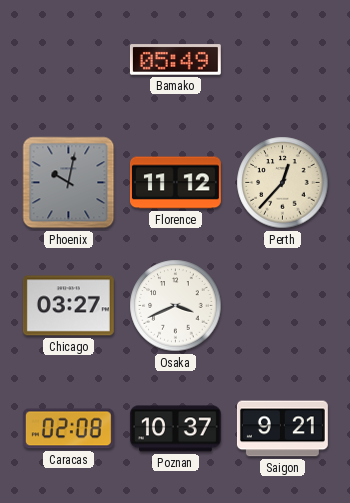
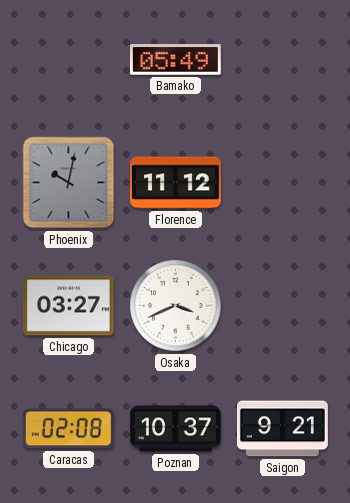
Perth: 12:37 -> none (283, 183)
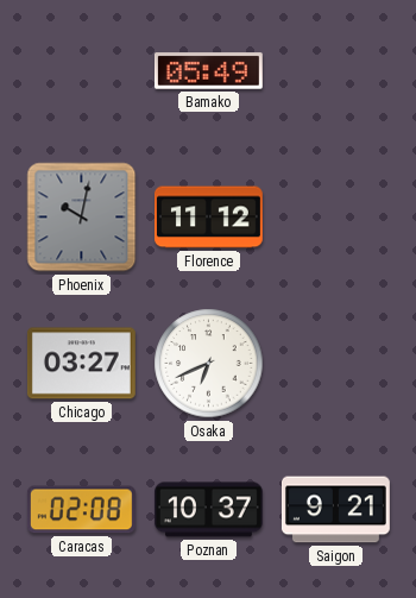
Osaka: 3:41 -> 6:41 (209, 364)
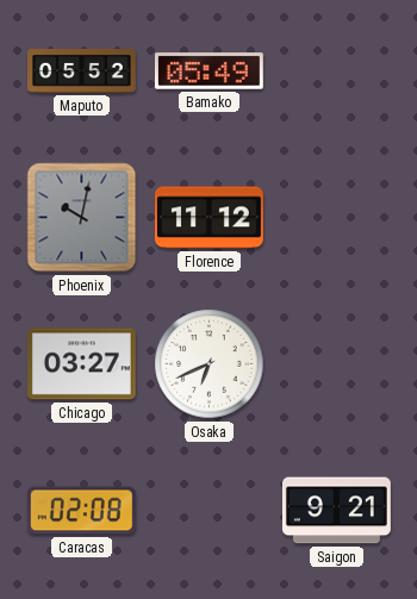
Maputo: none -> 05:52 (82, 71)
Poznan: 10:37 -> none (208, 510)
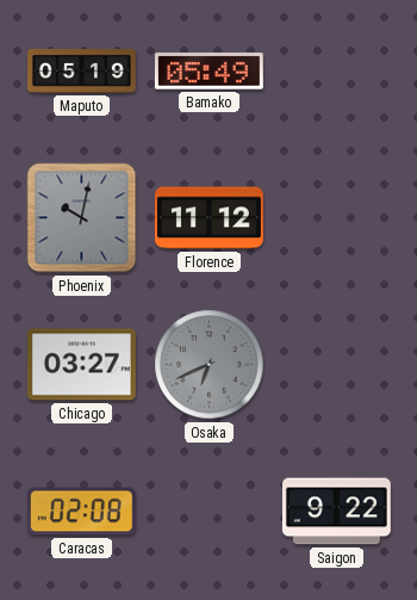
Maputo: 05:52 -> 05:19 (82, 72)
Osaka dial: white -> grey (210, 365)
Saigon: 9:21 -> 9:22 (336, 512)
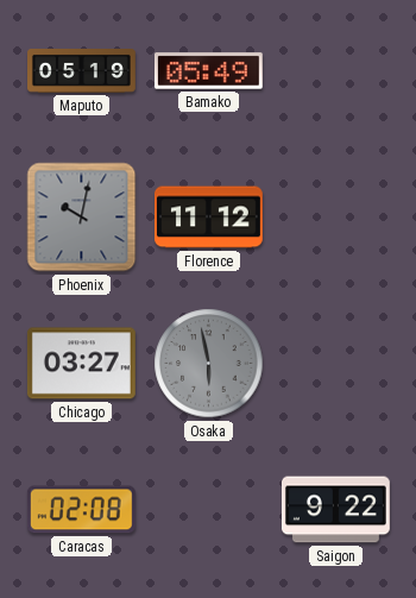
Osaka: 6:41 -> 5:58 (209, 364)
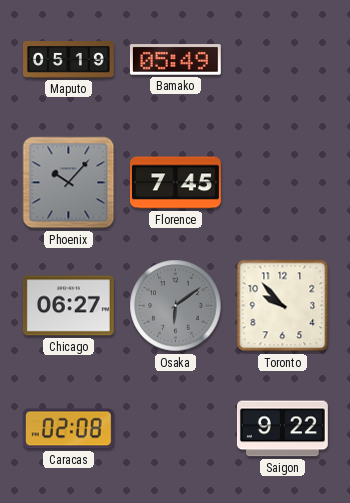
Phoenix: 10:02 -> 10:07 (69, 183)
Florence: 11:12 -> 7:45 (175, 183)
Chicago: 03:27 -> 06:27 (68, 306)
Osaka: 5:58 -> 6:09 (176, 306)
Toronto: none -> 9:53 (283, 306)
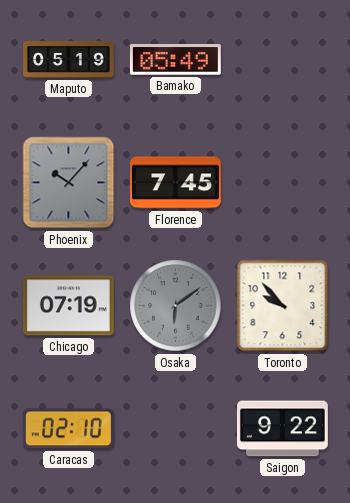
Chicago: 06:27 -> 07:19 (68, 306)
Caracas: 02:08 -> 02:10 (68, 429)
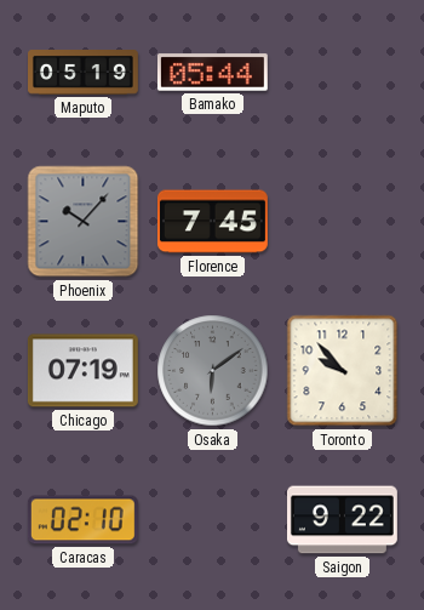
Bamako: 05:49 -> 05:44 (212, 73)
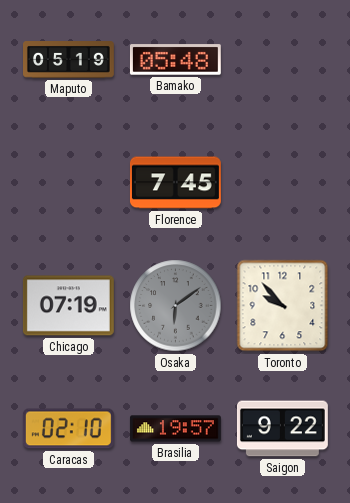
Bamako: 05:44 -> 05:48 (175, 60)
Phoenix: 10:07 -> none (84, 222)
Brasilia: none -> 19:57 (175, 429)
